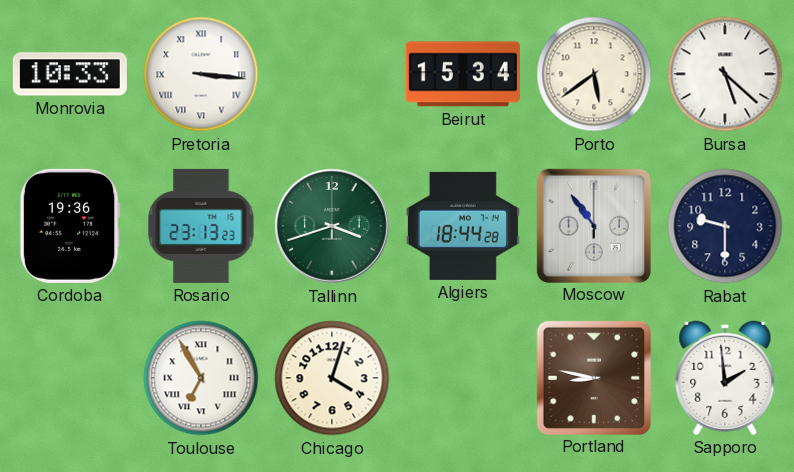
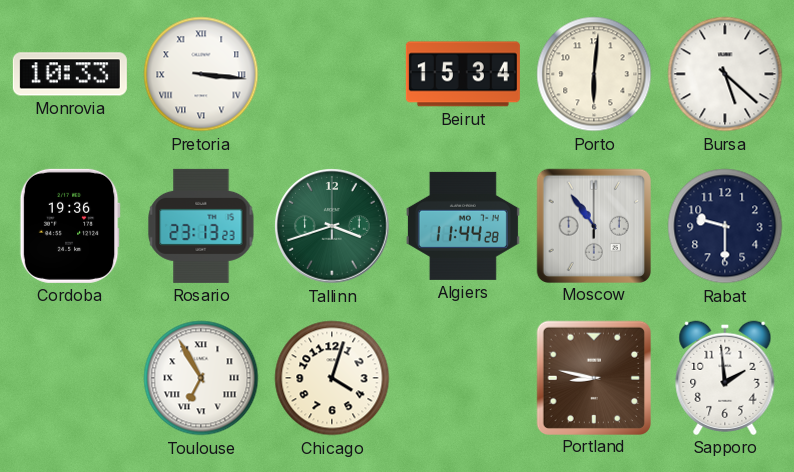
Porto: 5:39 -> 6:01 (594, 74)
Algiers: 18:44 -> 11:44 (463, 226)
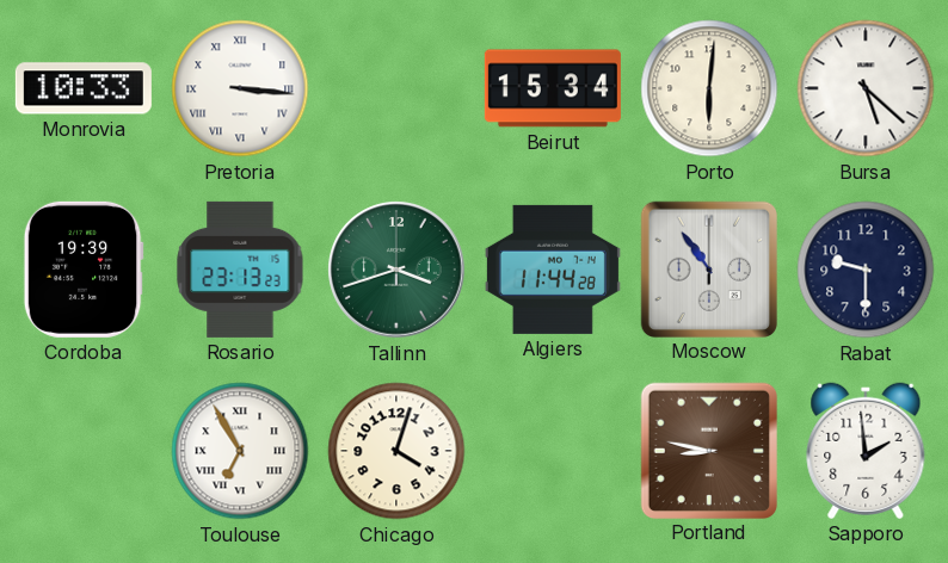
Cordoba: 19:36 -> 19:39 (84, 270)
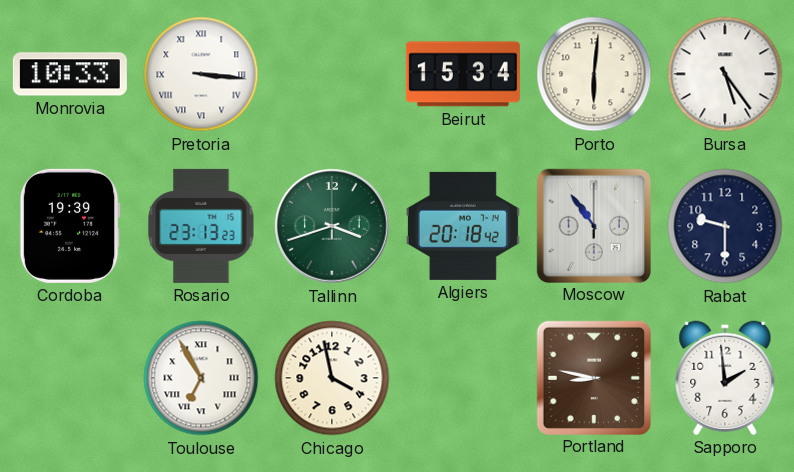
Bursa: 5:22 -> 5:24 (725, 74)
Algiers: 11:44 -> 20:18 (463, 226)
Chicago: 4:03 -> 3:58 (332, 378)
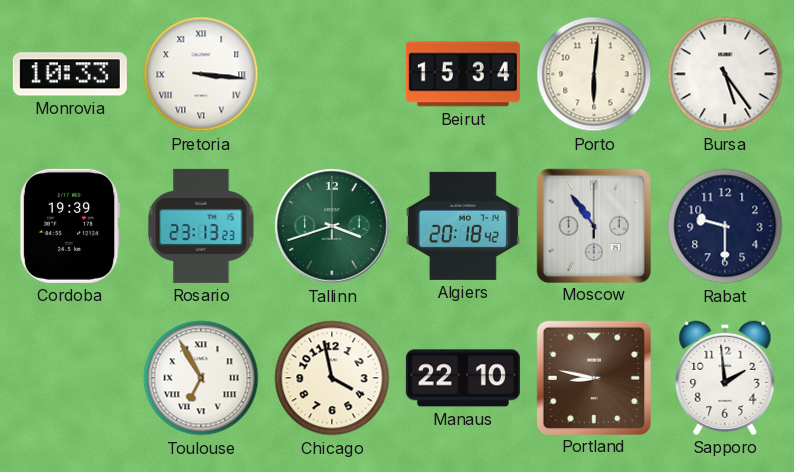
Manaus: none -> 22:10 (463, 378)
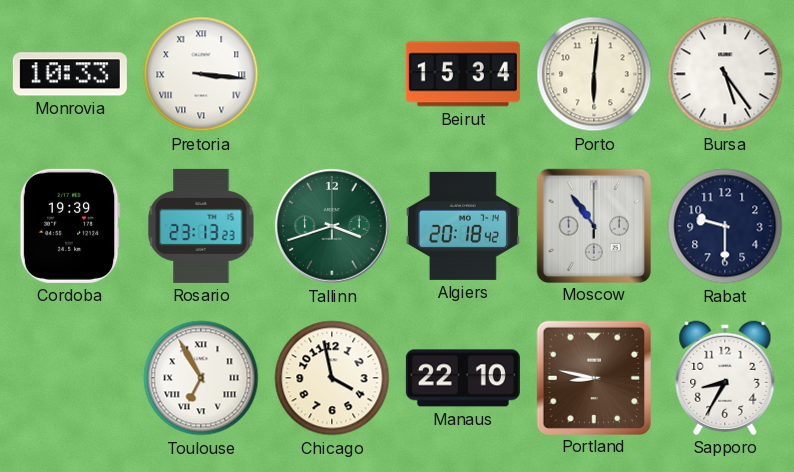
Sapporo: 1:59 -> 8:35 (725, 378)
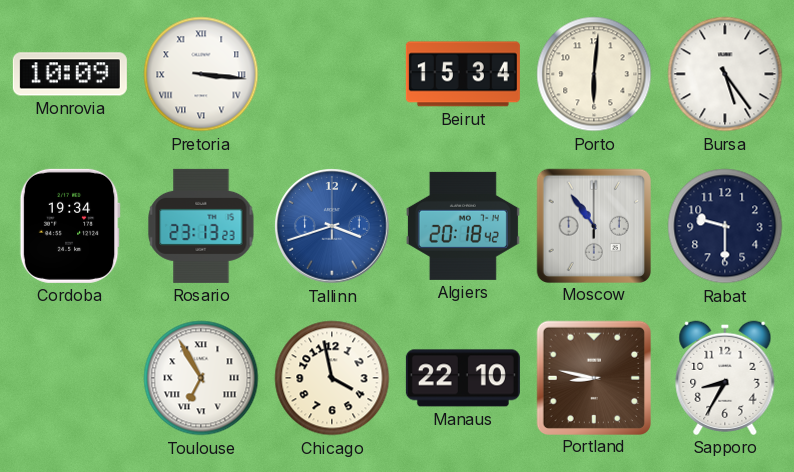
Monrovia: 10:33 -> 10:09 (70, 74)
Cordoba: 19:39 -> 19:34 (70, 226)
Tallinn dial: green -> blue (332, 226)
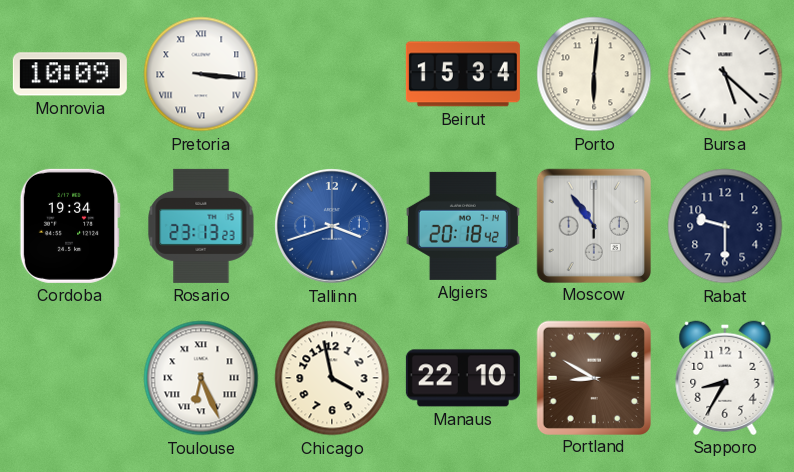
Bursa: 5:24 -> 5:22 (725, 74)
Toulouse: 6:55 -> 6:26 (201, 378)
Portland: 8:47 -> 8:50 (593, 377)
